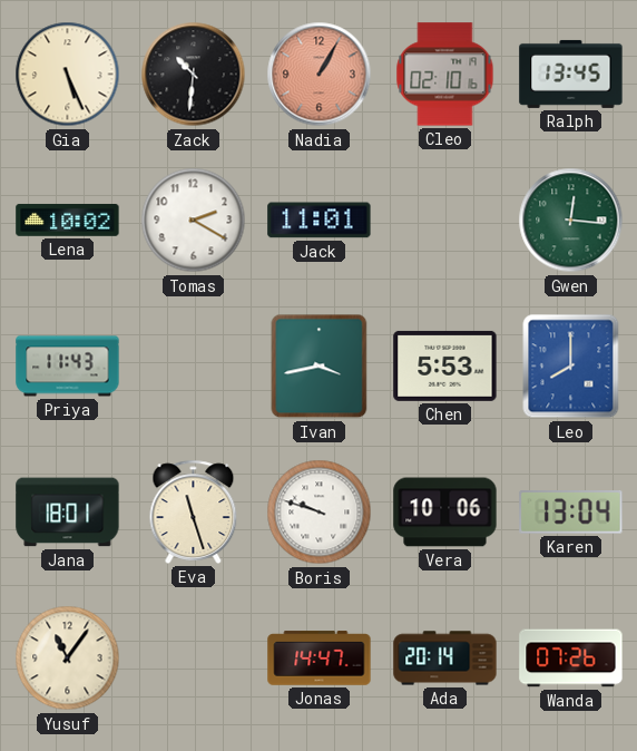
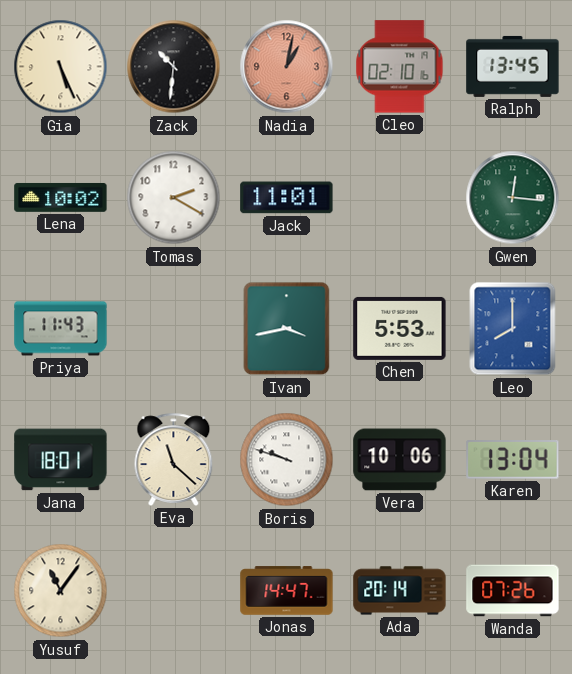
Nadia: 1:05 -> 1:02 (287, 67)
Eva: 11:27 -> 11:22 (174, 459)
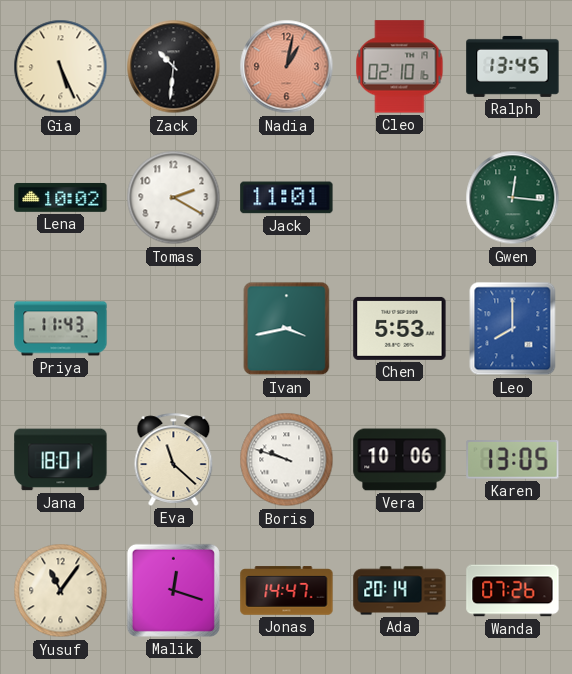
Karen: 13:04 -> 13:05 (513, 460)
Malik: none -> 12:18 (173, 590)
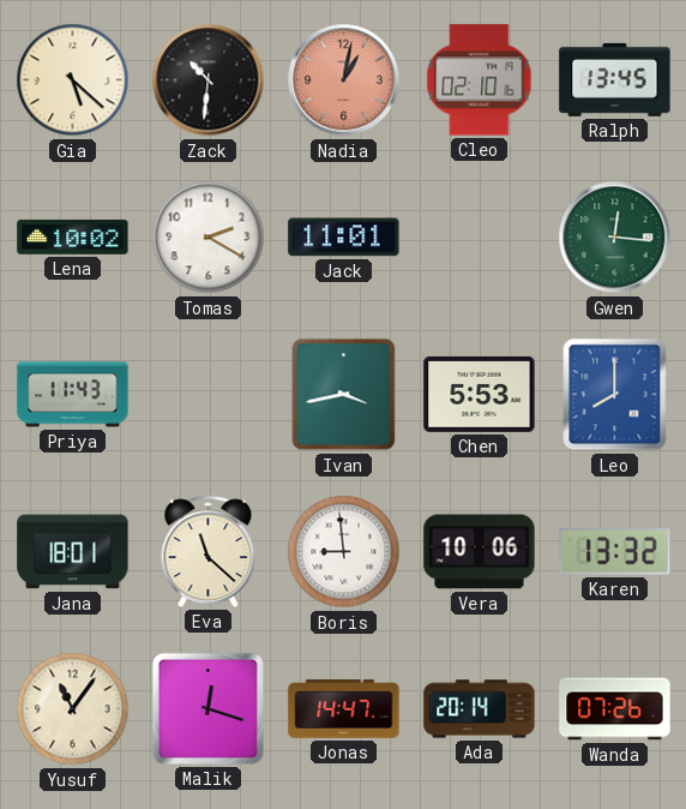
Gia: 5:26 -> 5:22 (73, 80)
Boris: 9:48 -> 8:59 (344, 552)
Karen: 13:05 -> 13:32 (615, 552)
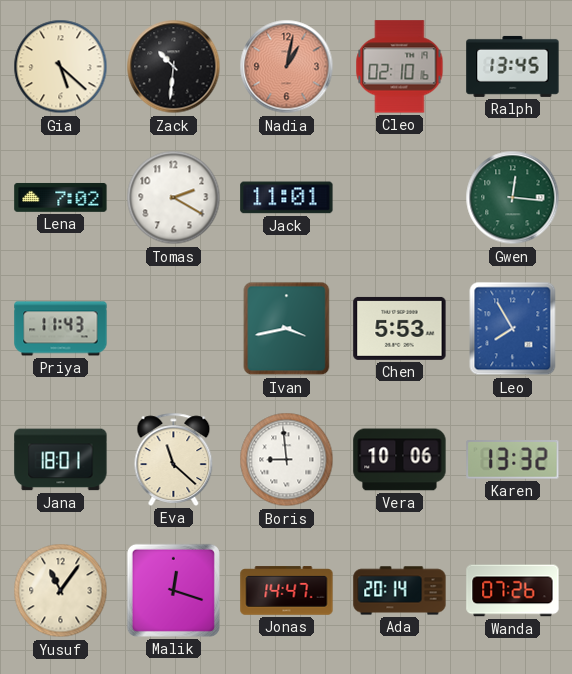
Lena: 10:02 -> 7:02 (61, 197)
Leo: 8:00 -> 7:55 (513, 329)
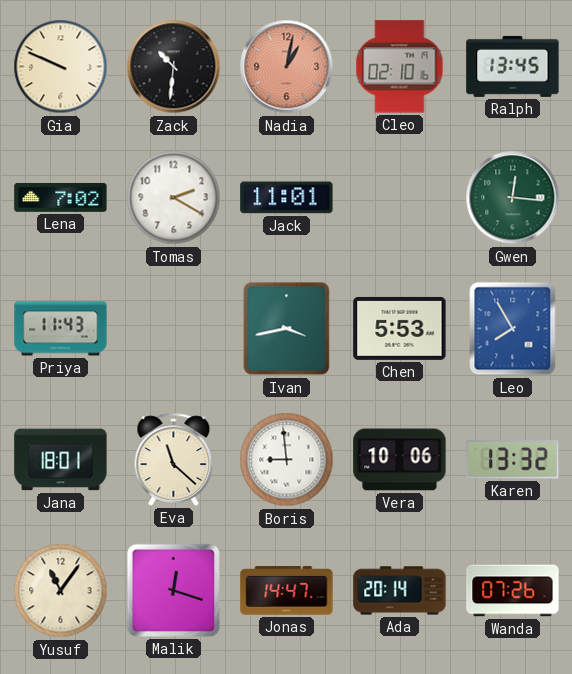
Gia: 5:22 -> 9:49 (61, 67)
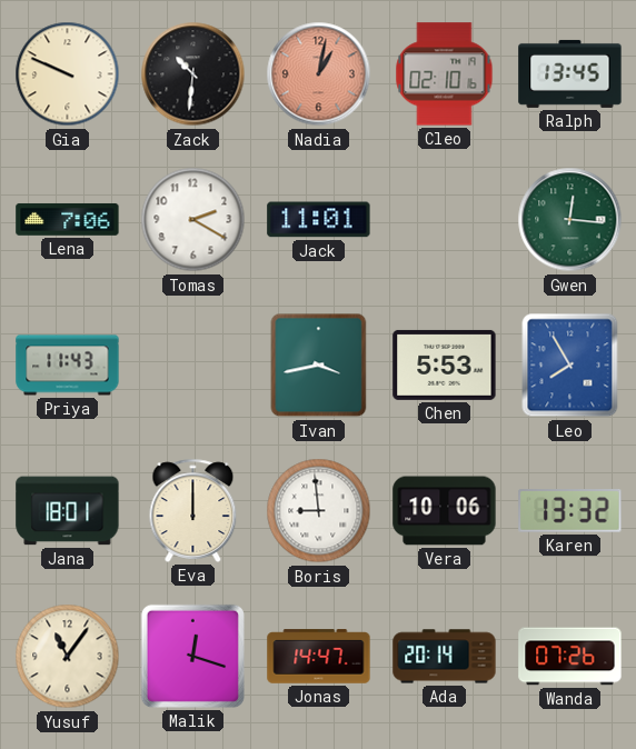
Lena: 7:02 -> 7:06 (68, 219)
Eva: 11:22 -> 12:00 (193, 510)
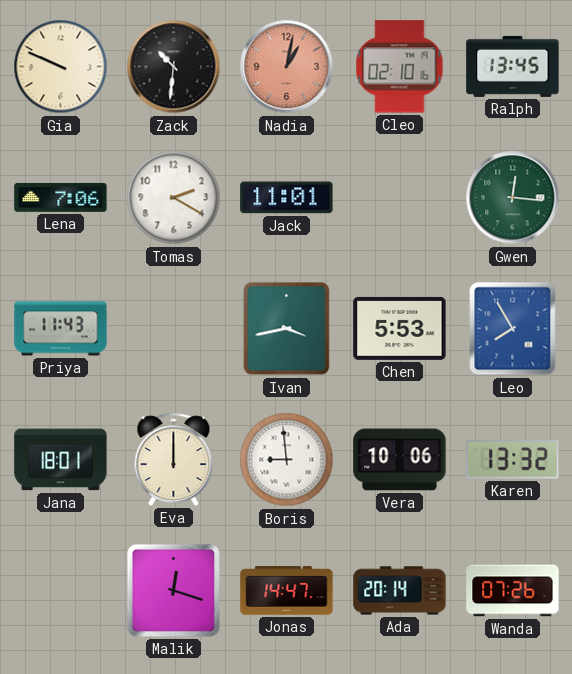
Yusuf: 11:06 -> none (68, 657)
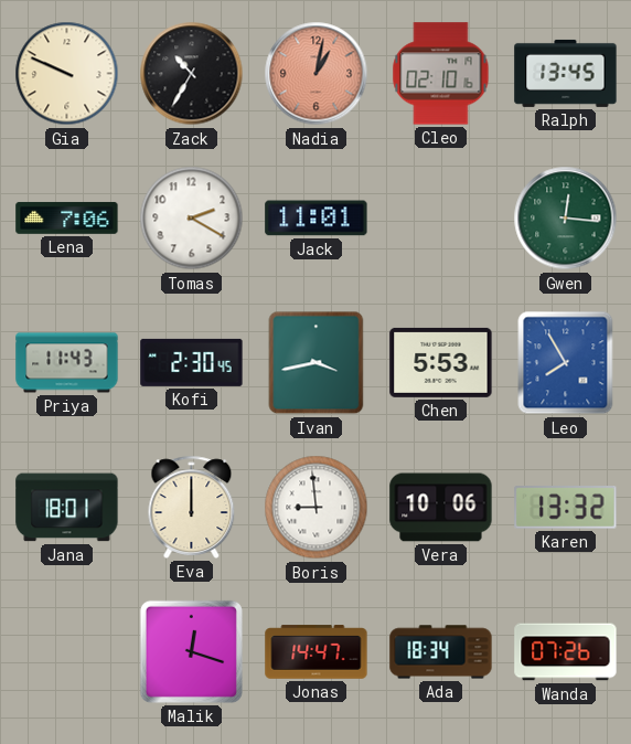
Zack: 10:31 -> 10:35 (192, 74)
Kofi: none -> 2:30 (192, 362)
Ada: 20:14 -> 18:34 (441, 652)
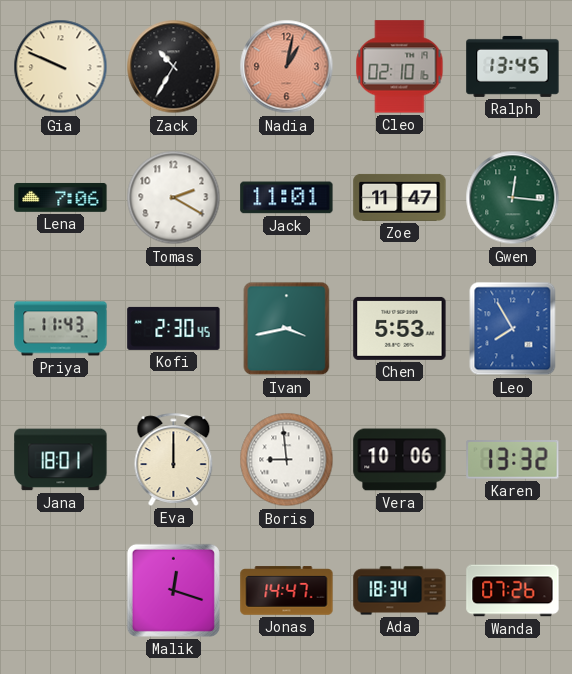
Zoe: none -> 11:47 (400, 197)
